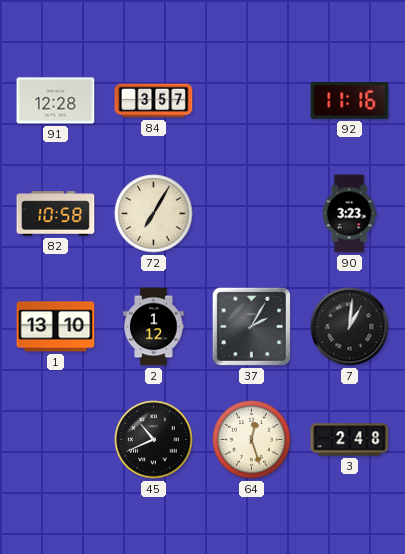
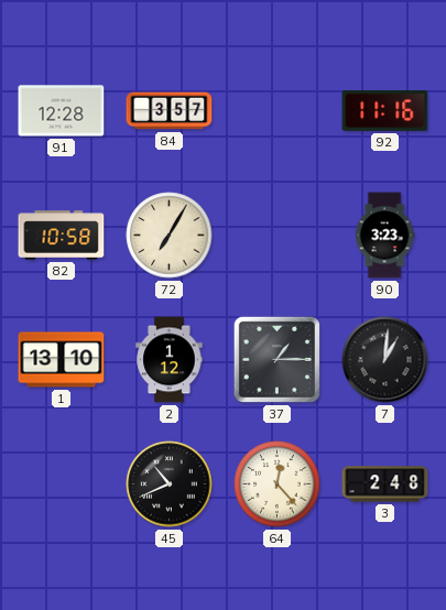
37: 2:05 -> 1:15 (276, 359)
64: 12:27 -> 12:23 (278, 484)
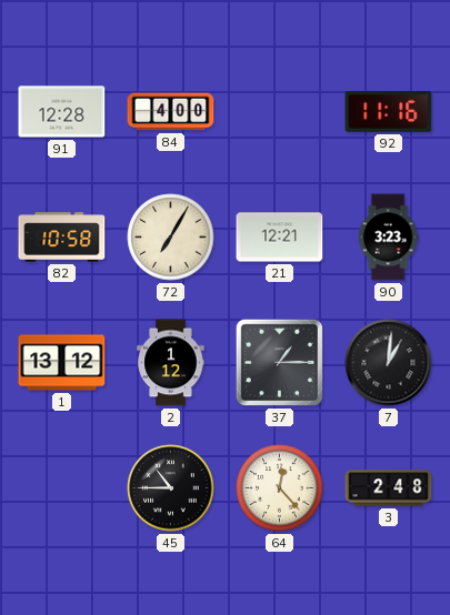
84: 3:57 -> 4:00 (171, 112)
21: none -> 12:21 (280, 238)
1: 13:10 -> 13:12 (62, 363)
45: 10:41 -> 10:45 (171, 488)
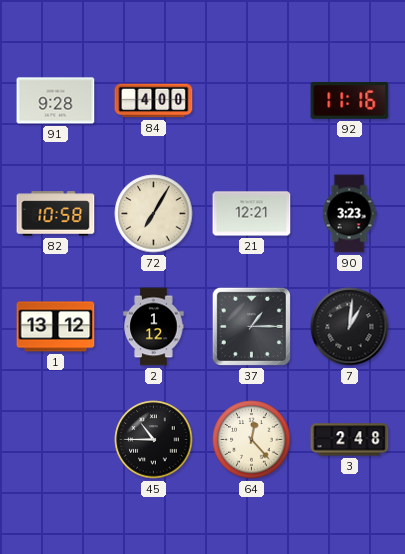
91: 12:28 -> 9:28 (56, 101)
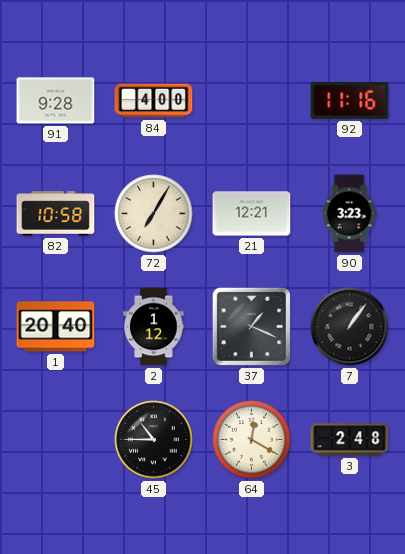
1: 13:12 -> 20:40 (56, 327)
37: 1:15 -> 1:19 (251, 326)
7: 1:01 -> 1:06 (350, 327)
64: 12:23 -> 12:20 (252, 440)
